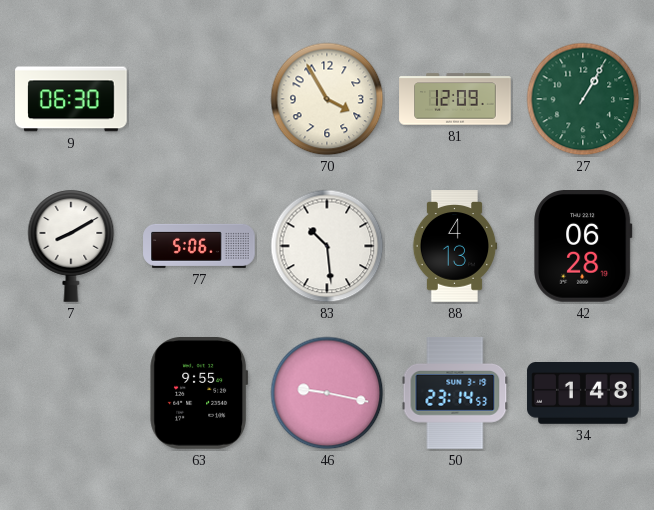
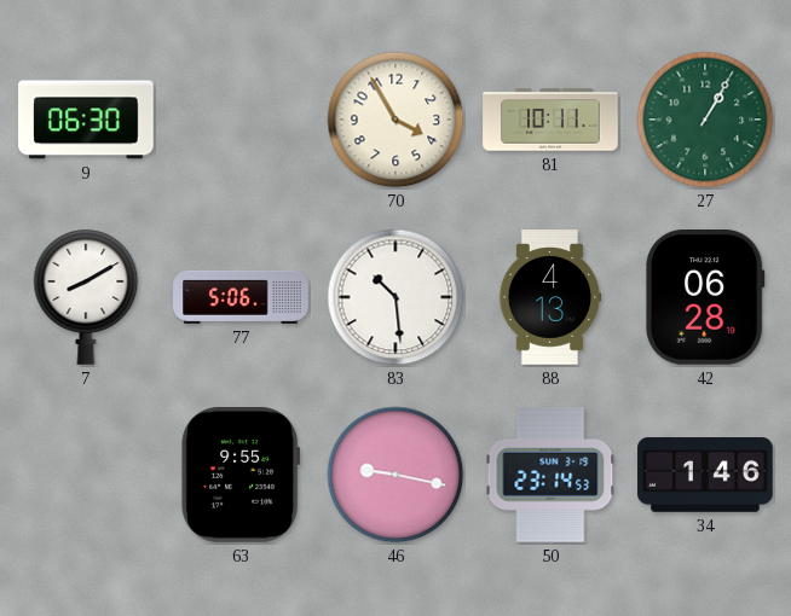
81: 12:09 -> 10:11 (550, 120)
34: 1:48 -> 1:46 (705, 476)
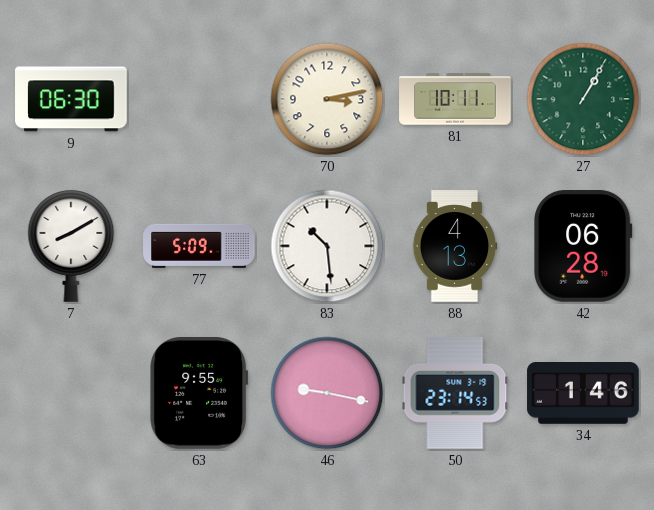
70: 3:55 -> 3:13 (327, 99)
77: 5:06 -> 5:09 (199, 246)
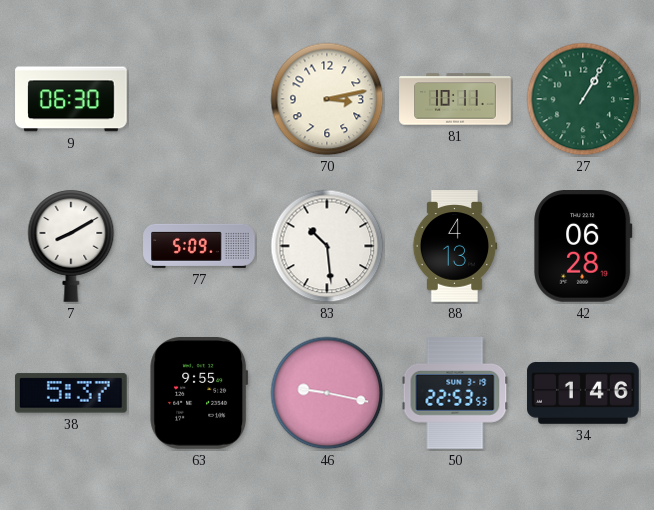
38: none -> 5:37 (71, 393)
50: 23:14 -> 22:53 (455, 394)
